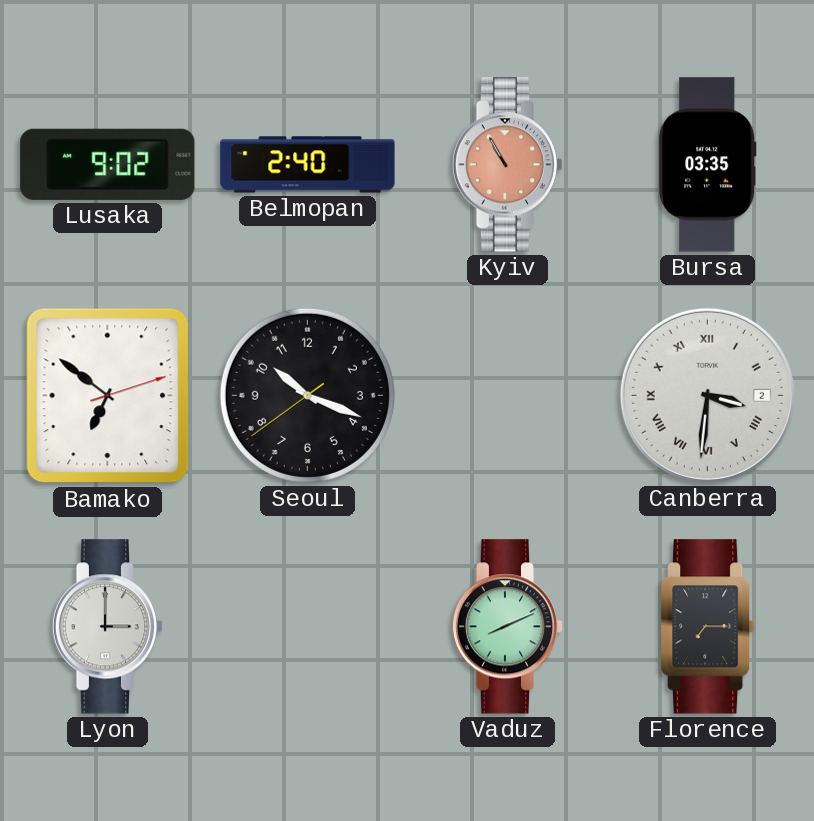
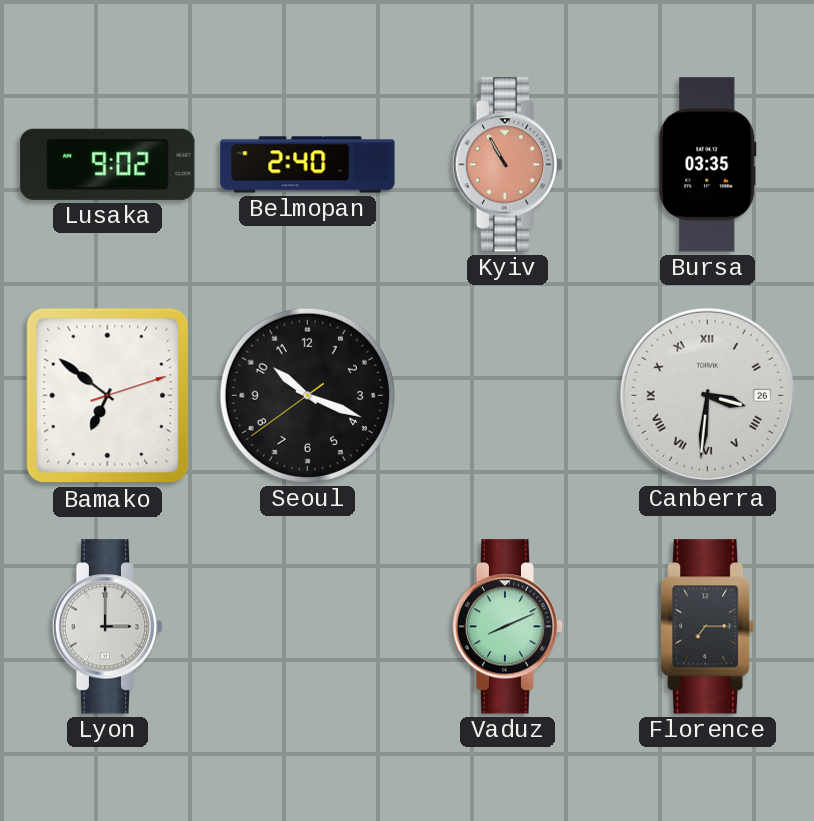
Canberra date: 2 -> 26 (707, 395)
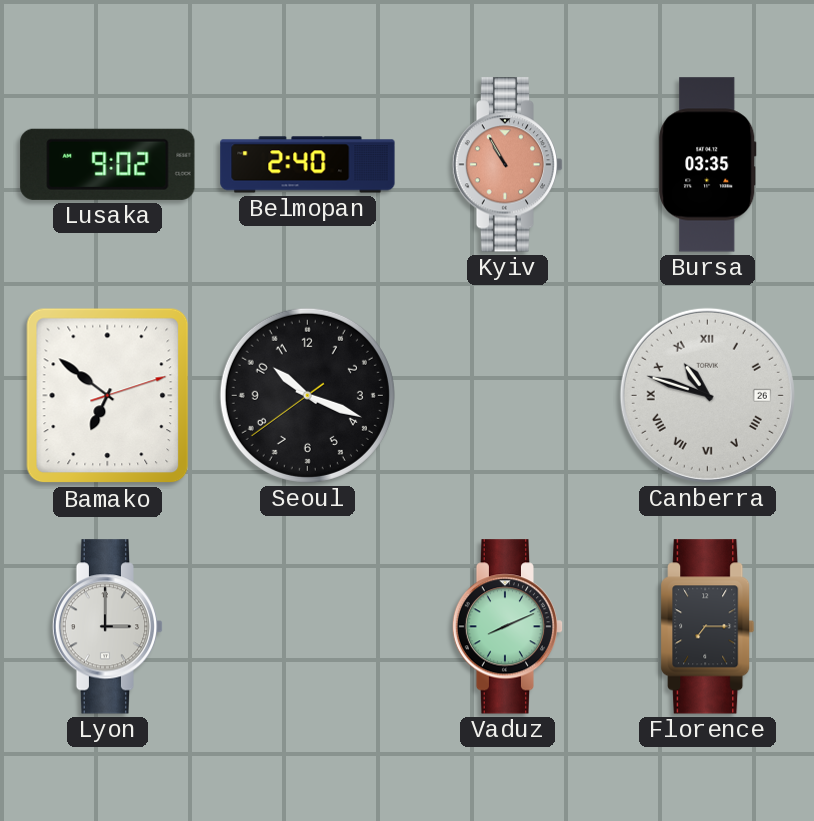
Canberra: 3:31 -> 10:48 (707, 395)
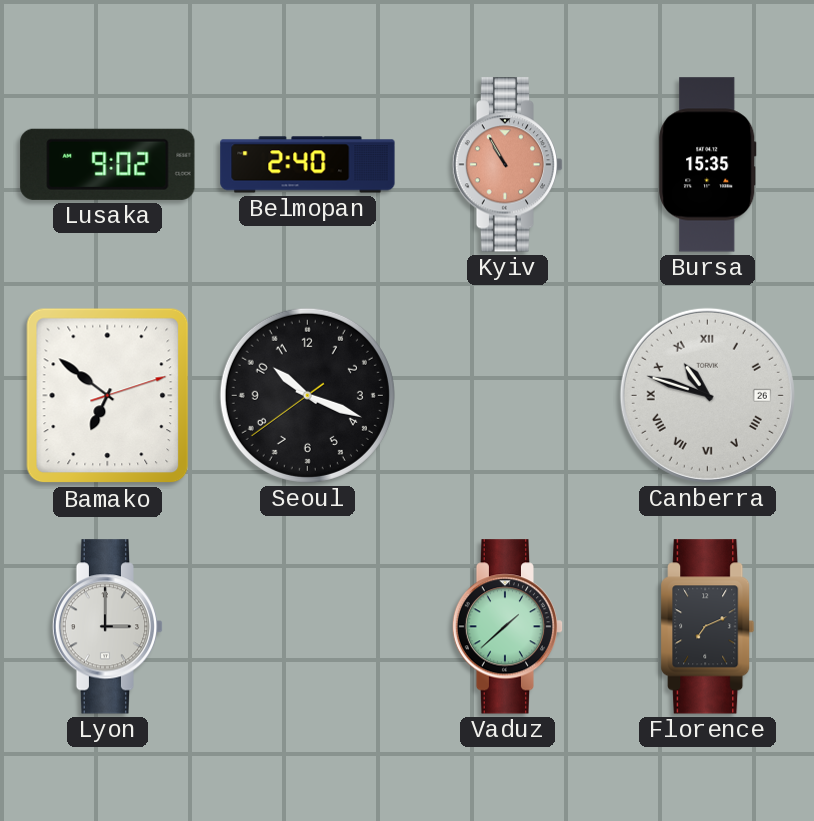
Bursa: 03:35 -> 15:35 (708, 165)
Vaduz: 8:11 -> 1:38 (508, 627)
Florence: 7:15 -> 7:11 (708, 627)
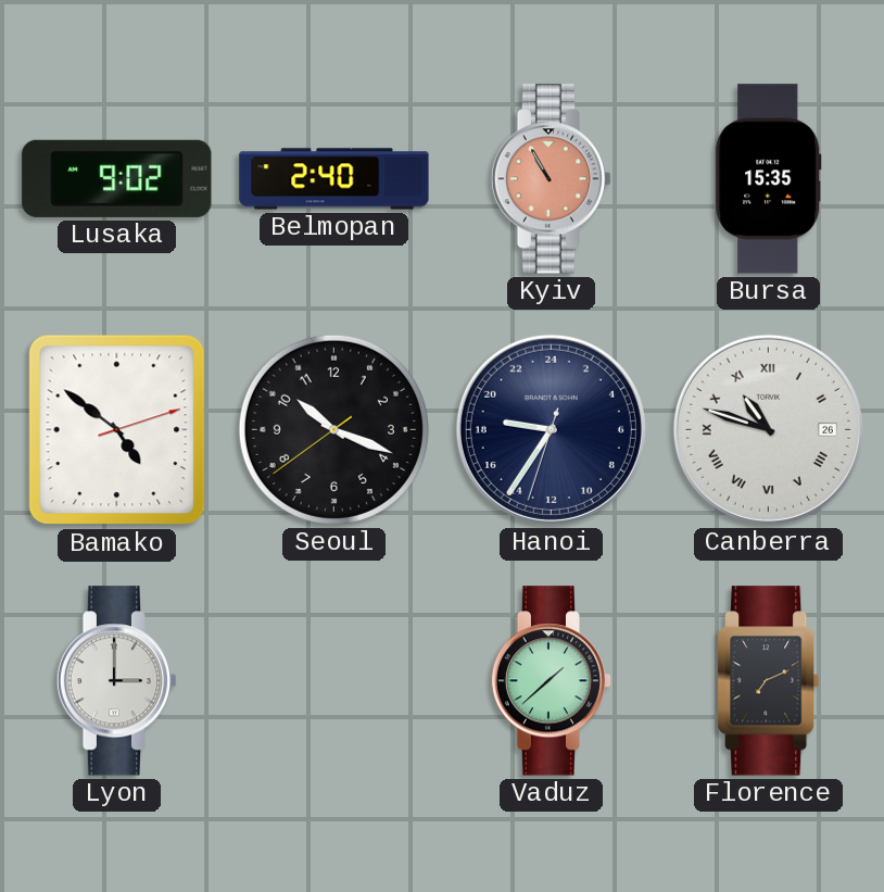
Bamako: 6:51 -> 4:51 (117, 430)
Hanoi: none -> 18:35 (551, 429)
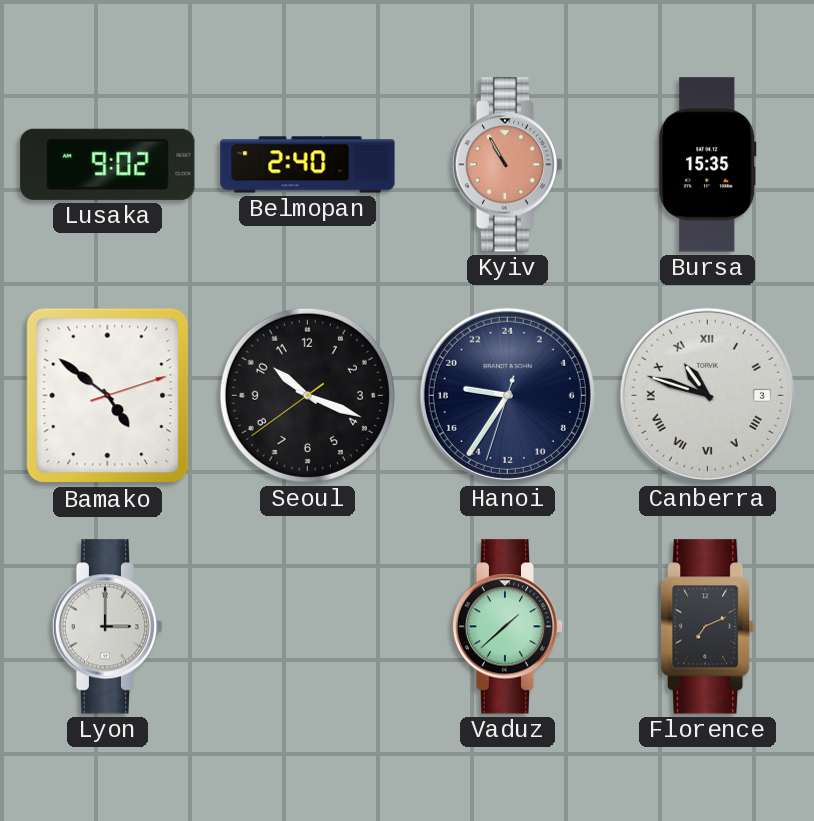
Canberra date: 26 -> 3 (707, 395)
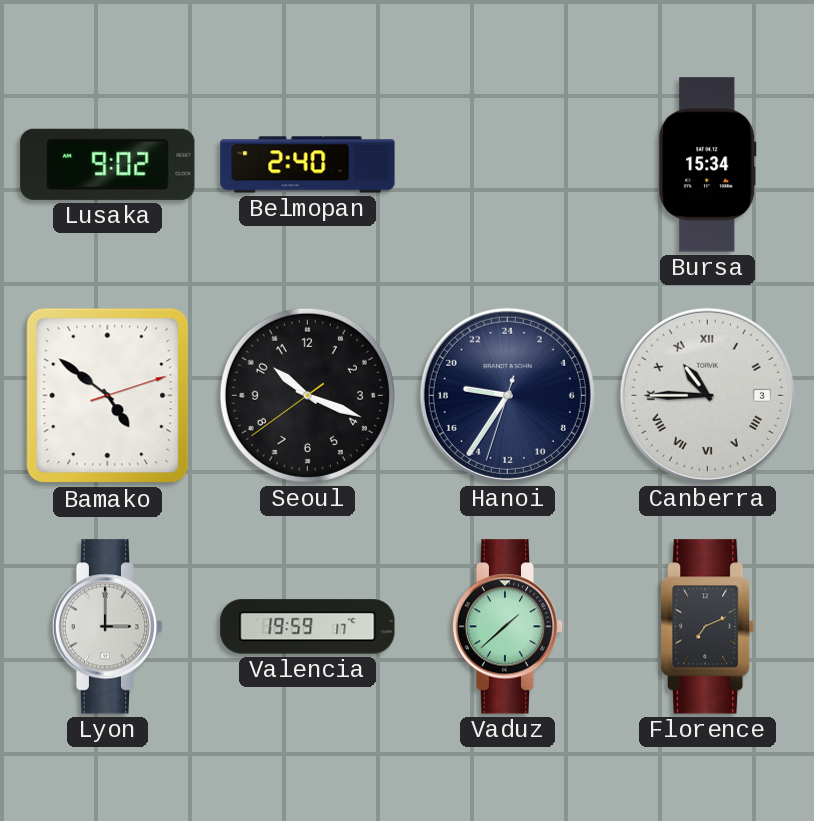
Kyiv: 10:55 -> none (508, 165)
Bursa: 15:35 -> 15:34 (708, 165)
Canberra: 10:48 -> 10:45 (707, 395)
Valencia: none -> 19:59 (308, 627)
